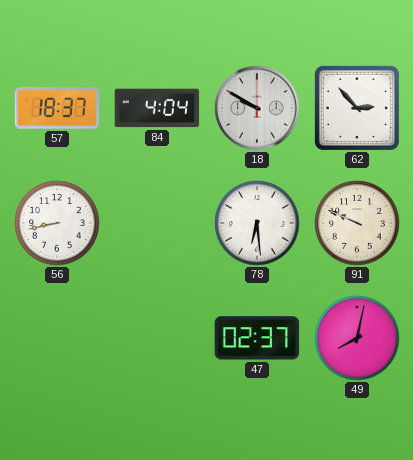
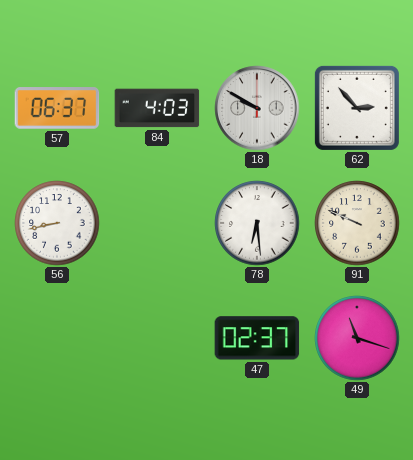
57: 18:37 -> 06:37 (57, 108)
84: 4:04 -> 4:03 (157, 108)
49: 8:02 -> 11:18 (357, 338)
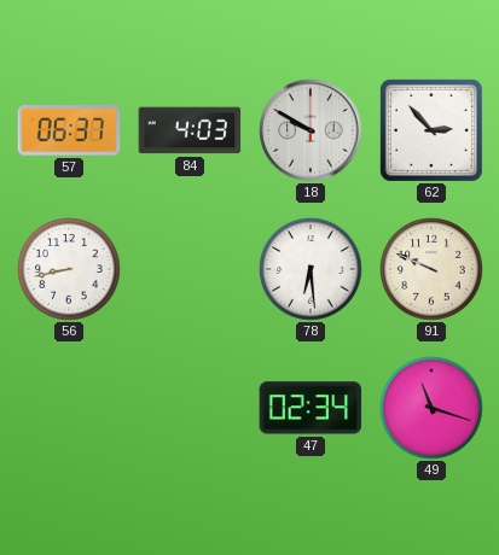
47: 02:37 -> 02:34 (311, 408)
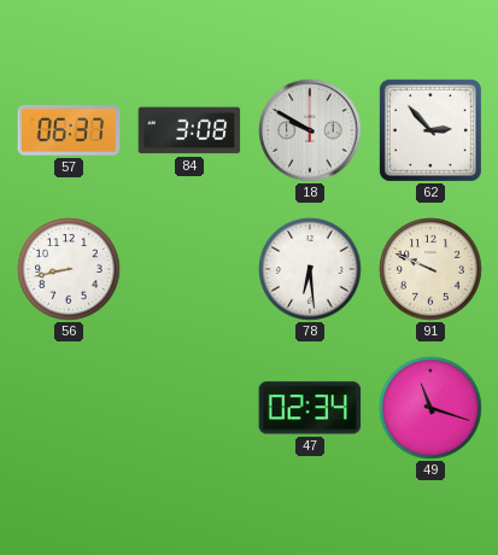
84: 4:03 -> 3:08 (189, 130)
